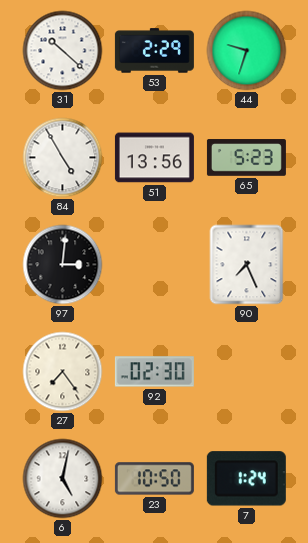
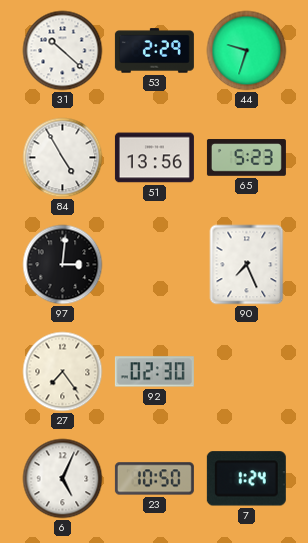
6: 5:02 -> 5:04 (63, 479)
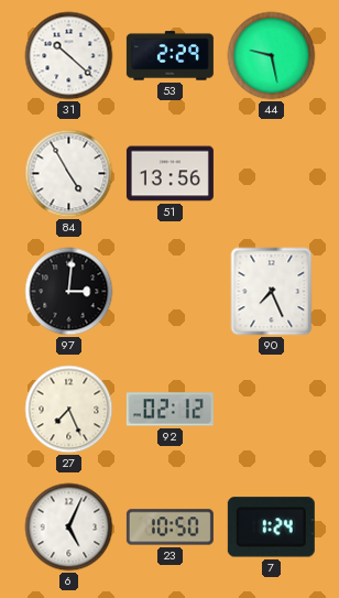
44: 9:33 -> 9:28 (272, 56)
65: 5:23 -> none (246, 158)
27: 7:24 -> 7:26 (69, 410)
92: 02:30 -> 02:12 (169, 410)
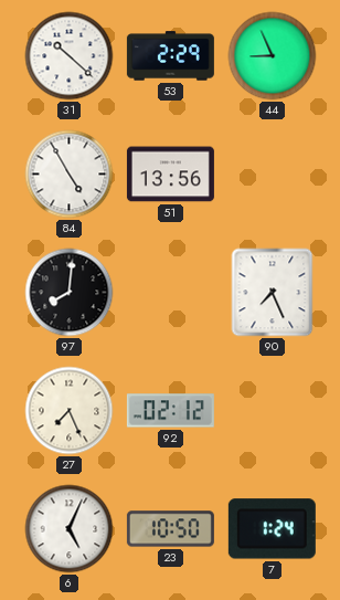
44: 9:28 -> 8:56 (273, 56)
97: 3:01 -> 8:01 (70, 293)
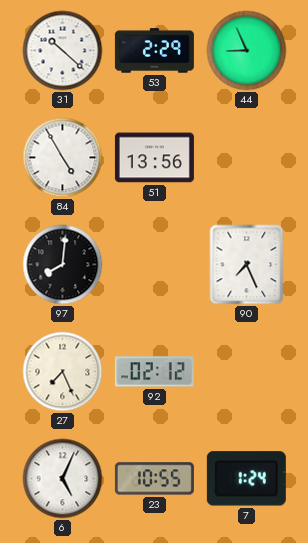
23: 10:50 -> 10:55 (154, 479)
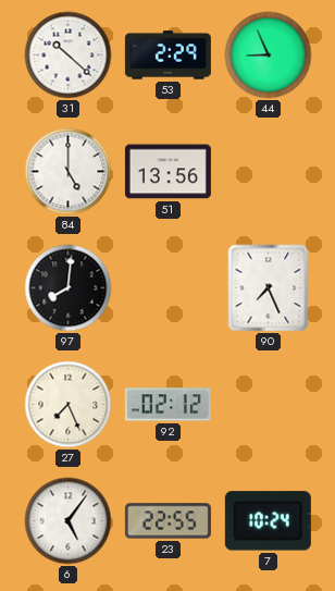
84: 4:55 -> 5:00 (69, 172)
6: 5:04 -> 5:06 (69, 521)
23: 10:55 -> 22:55 (167, 521)
7: 1:24 -> 10:24 (268, 521)
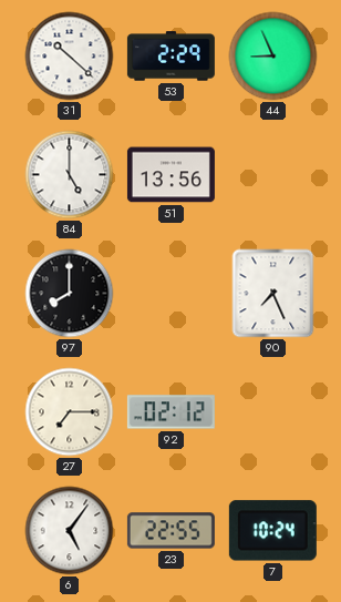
97: 8:01 -> 8:00 (70, 294)
27: 7:26 -> 7:15 (70, 412)
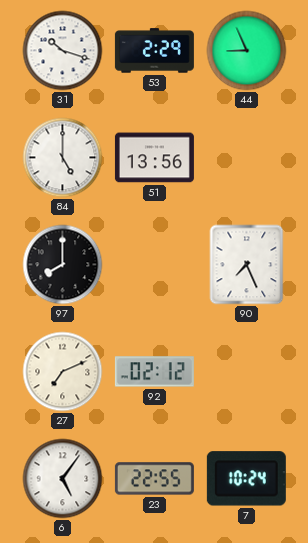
31: 10:22 -> 10:18 (63, 51)
27: 7:15 -> 7:11 (63, 372)
